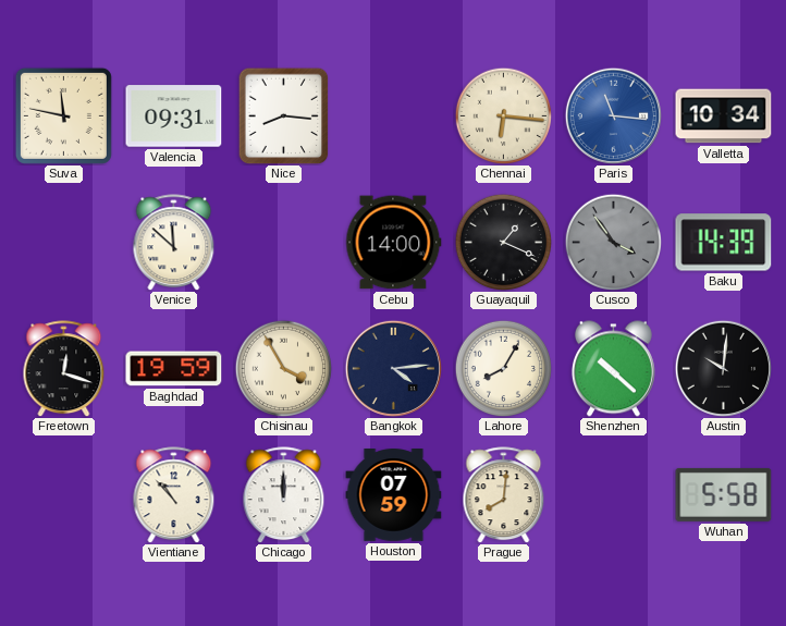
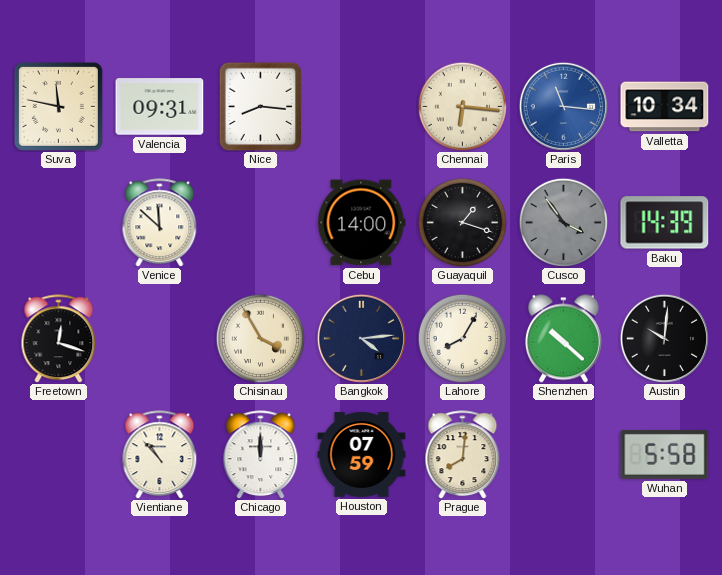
Guayaquil: 1:19 -> 1:18 (462, 222)
Baghdad: 19:59 -> none (174, 369)
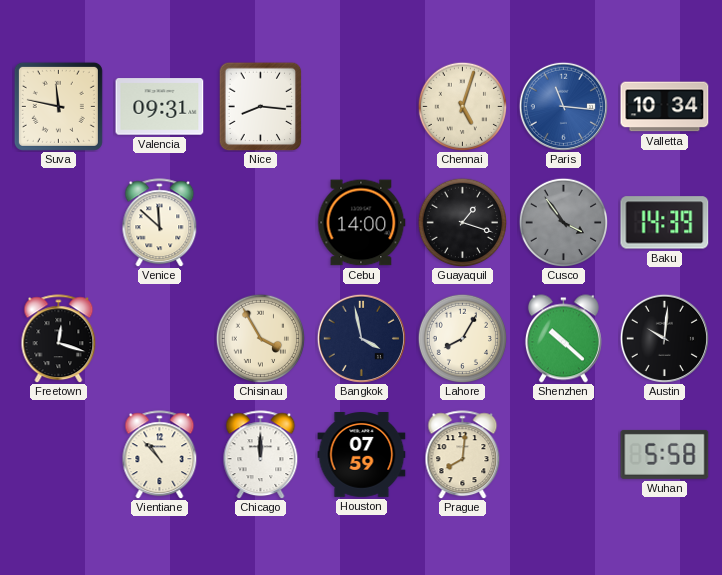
Chennai: 6:16 -> 5:03 (462, 106)
Bangkok: 4:14 -> 3:58 (361, 338)
